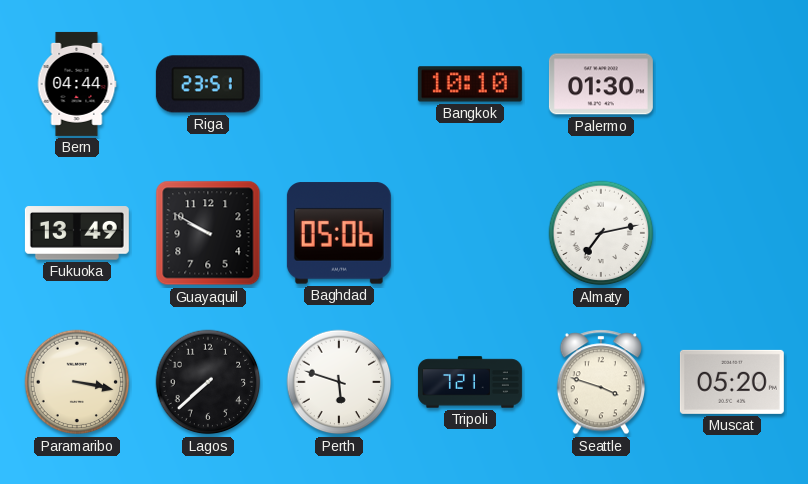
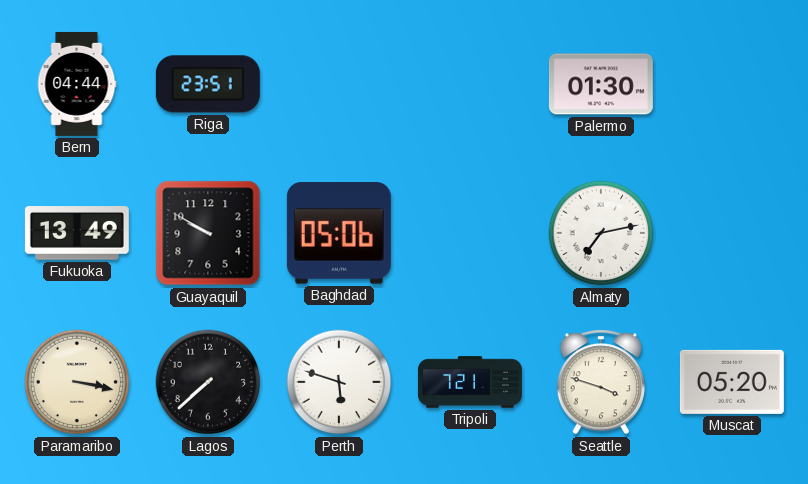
Bangkok: 10:10 -> none (470, 84)
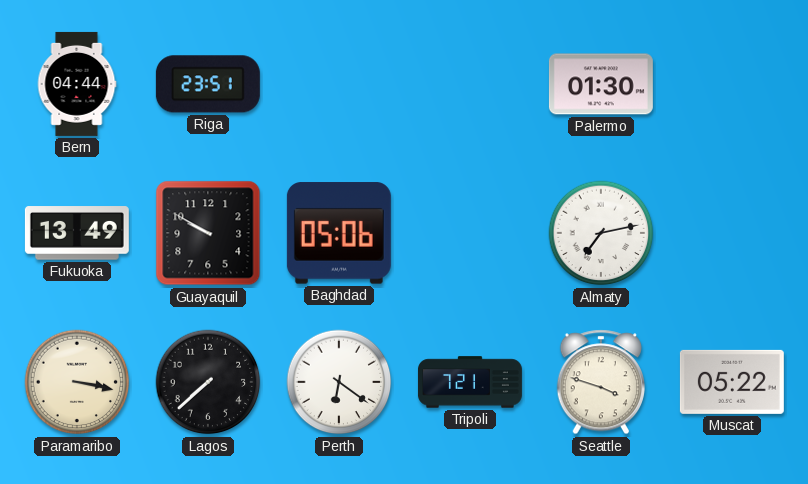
Perth: 5:48 -> 6:21 (339, 382)
Muscat: 05:20 -> 05:22 (732, 382)
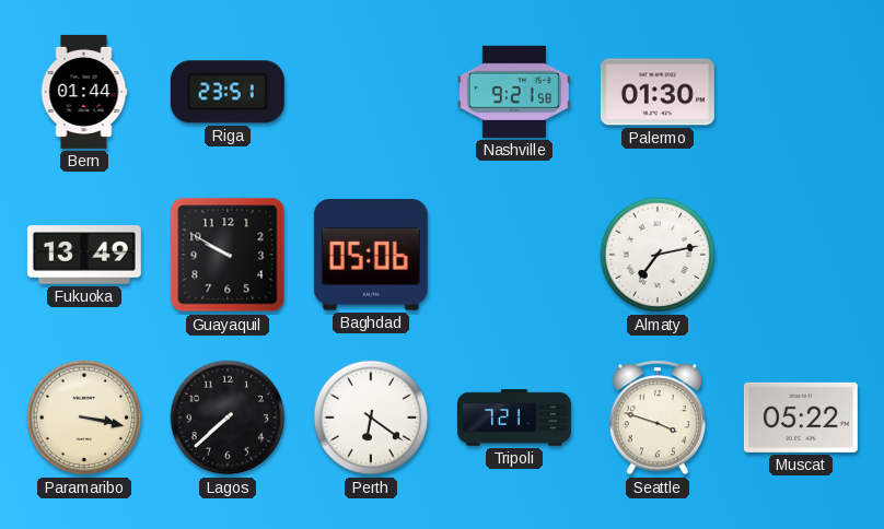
Bern: 04:44 -> 01:44 (84, 92)
Nashville: none -> 9:21 (514, 92)
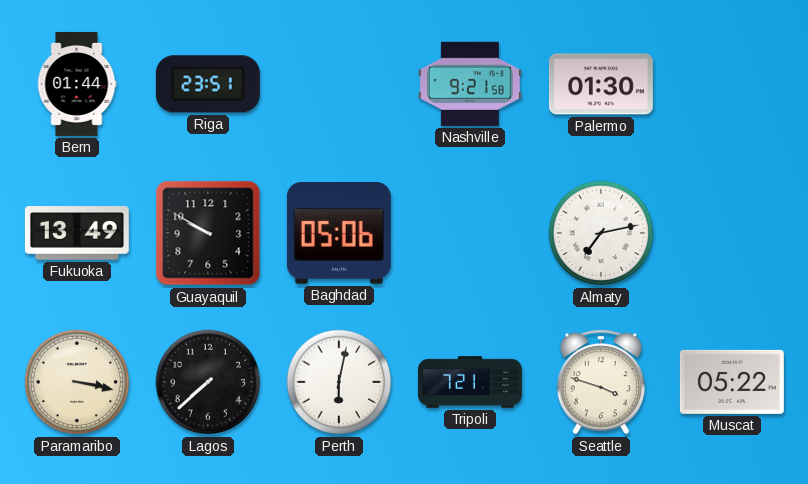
Perth: 6:21 -> 6:02 (339, 382)
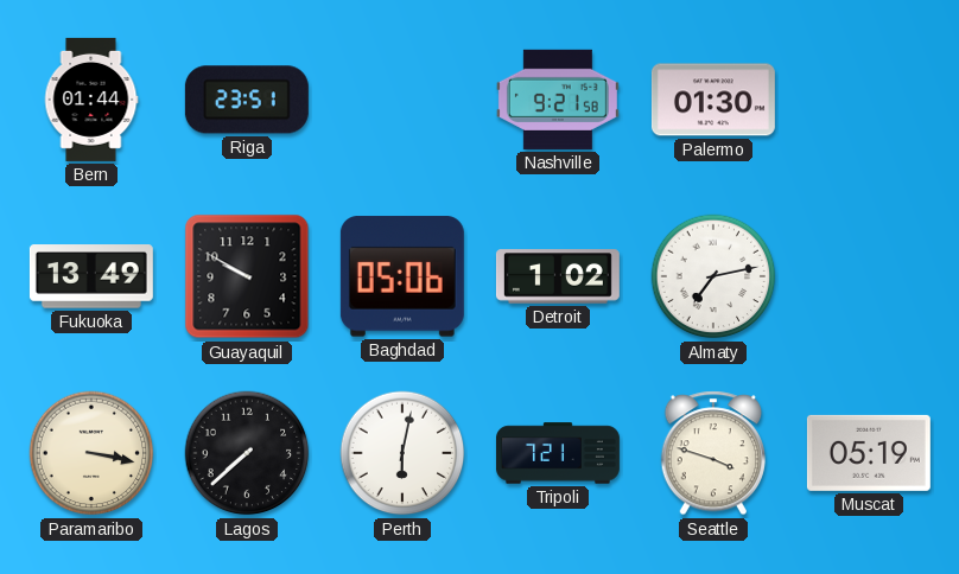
Detroit: none -> 1:02 (558, 276)
Muscat: 05:22 -> 05:19 (869, 453)
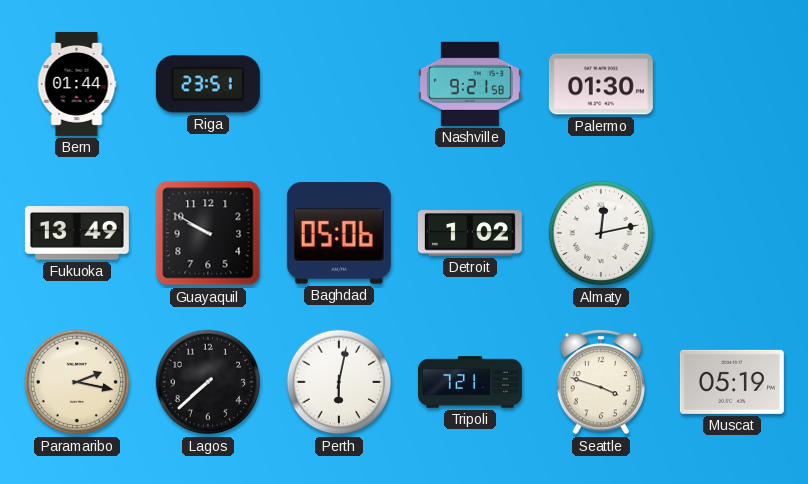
Almaty: 7:13 -> 12:13 (601, 233)
Paramaribo: 3:17 -> 2:17 (77, 382)
